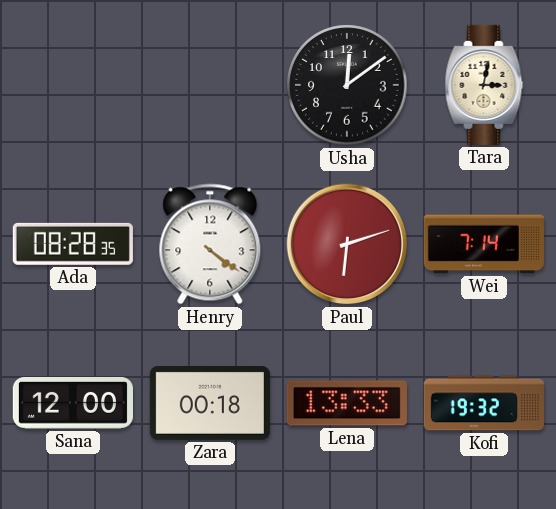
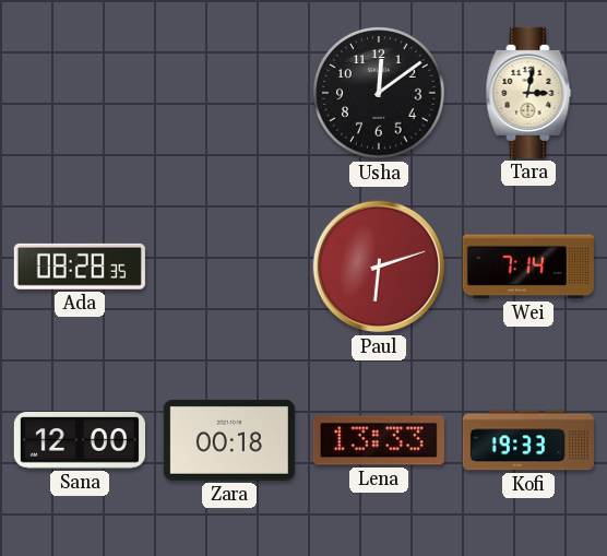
Henry: 4:21 -> none (210, 244)
Kofi: 19:32 -> 19:33 (528, 440)
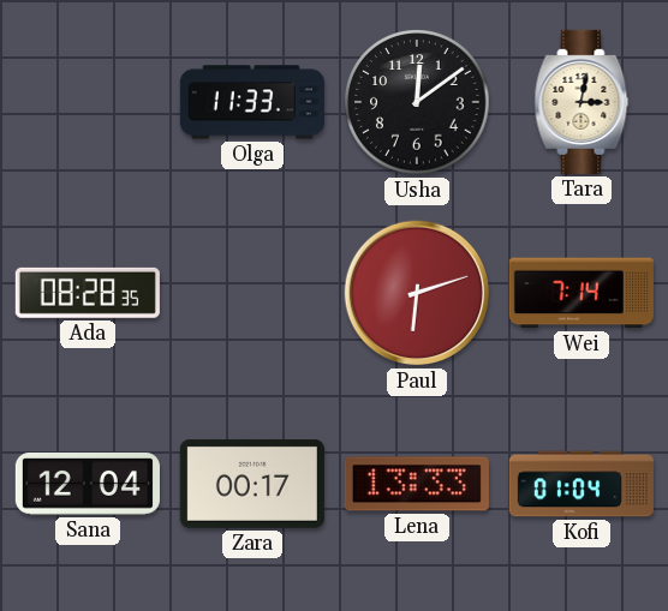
Olga: none -> 11:33 (252, 102)
Sana: 12:00 -> 12:04 (88, 485)
Zara: 00:18 -> 00:17 (252, 484)
Kofi: 19:33 -> 01:04 (581, 484)
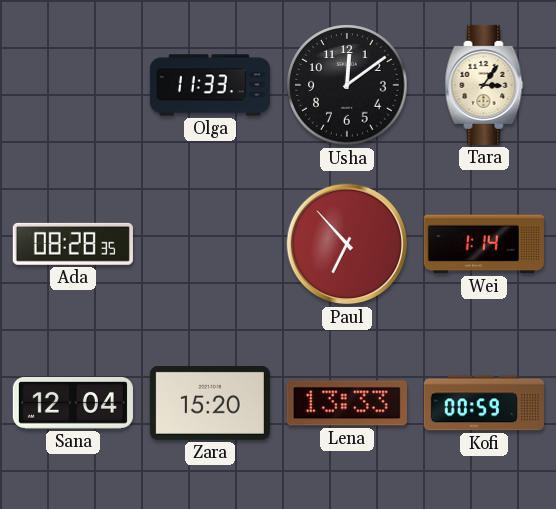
Tara: 3:02 -> 3:06 (484, 85)
Paul: 6:12 -> 6:53 (347, 244)
Wei: 7:14 -> 1:14 (484, 244)
Zara: 00:17 -> 15:20 (210, 403)
Kofi: 01:04 -> 00:59 (484, 403)
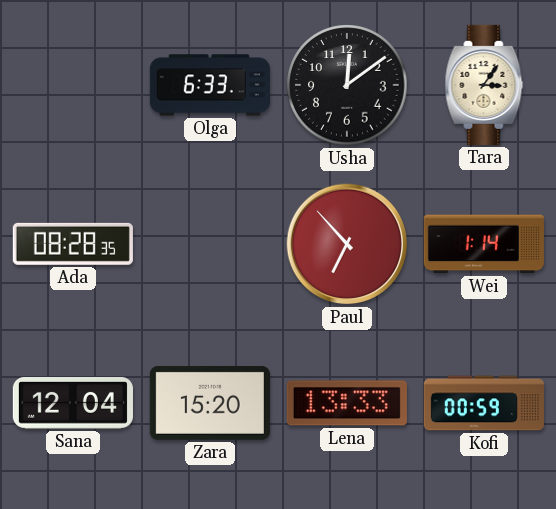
Olga: 11:33 -> 6:33 (210, 85)
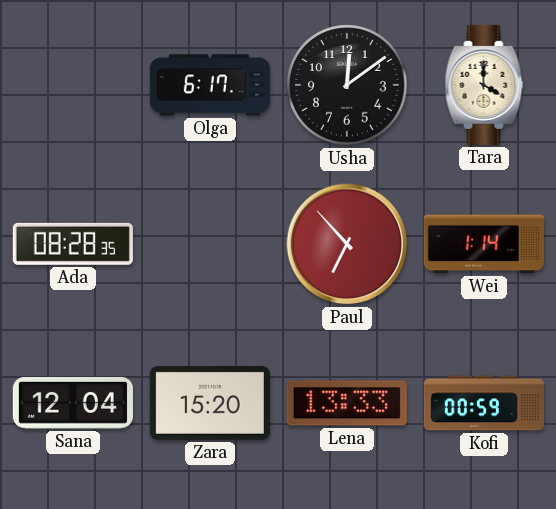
Olga: 6:33 -> 6:17 (210, 85)
Tara: 3:06 -> 4:00 (484, 85)
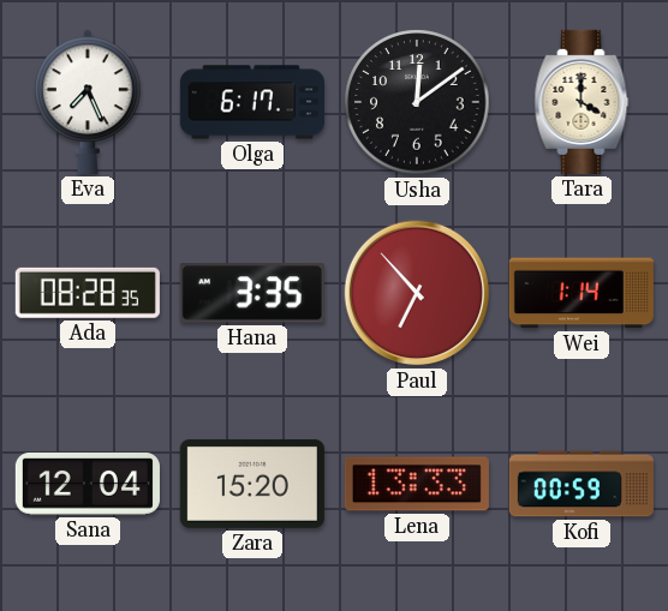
Eva: none -> 7:26 (88, 102)
Hana: none -> 3:35 (252, 293)
